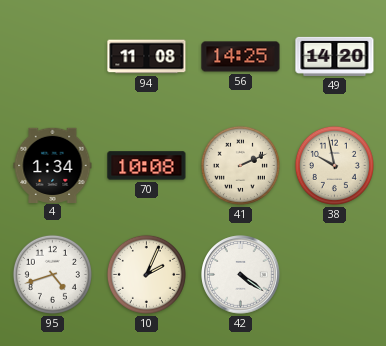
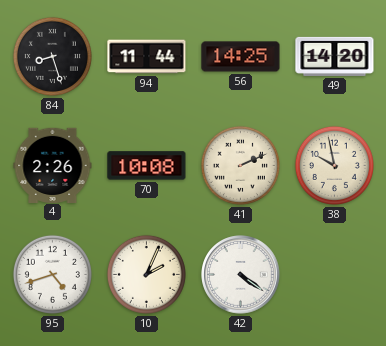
84: none -> 8:27 (52, 56)
94: 11:08 -> 11:44 (147, 57)
4: 1:34 -> 2:26 (53, 165)
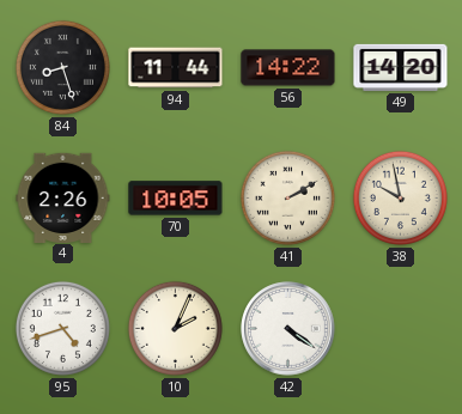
56: 14:25 -> 14:22 (288, 68)
70: 10:08 -> 10:05 (176, 199)
41: 2:11 -> 2:10 (287, 197)
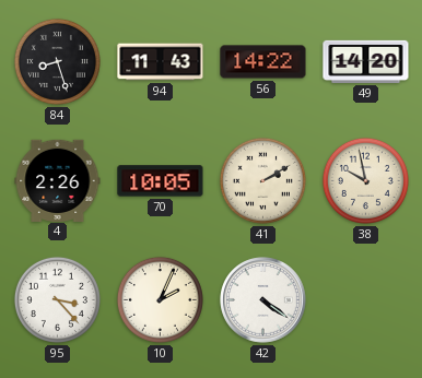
94: 11:44 -> 11:43 (161, 62)
95: 4:42 -> 3:23 (57, 299)
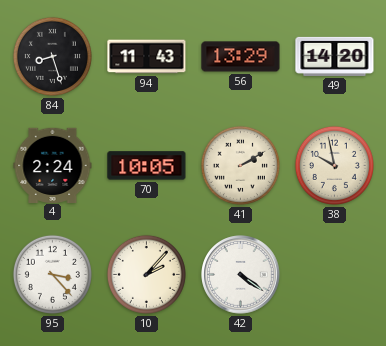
56: 14:22 -> 13:29 (241, 57)
4: 2:26 -> 2:24 (53, 165)
10: 2:04 -> 2:07 (146, 274)
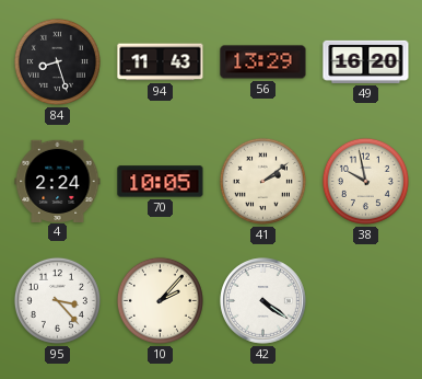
49: 14:20 -> 16:20 (366, 61)
41: 2:10 -> 2:09 (262, 181)
